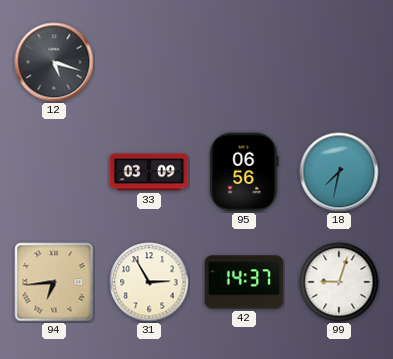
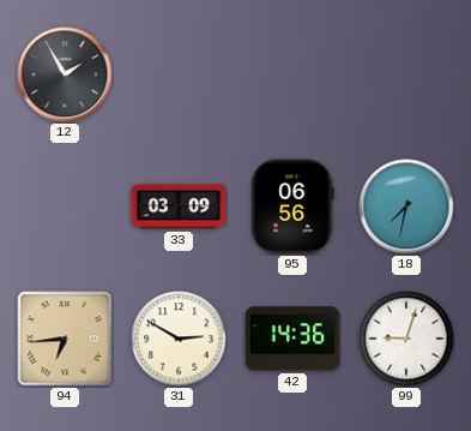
12: 5:18 -> 1:55 (65, 74)
31: 2:55 -> 2:50 (179, 339)
42: 14:37 -> 14:36 (292, 339)
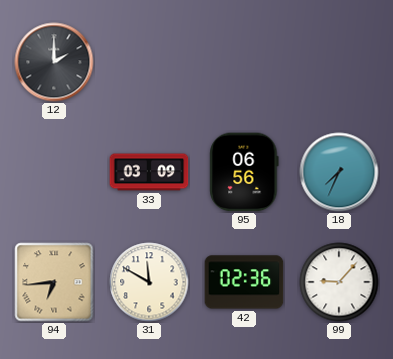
12: 1:55 -> 2:00 (54, 62)
18: 7:32 -> 7:34 (339, 172)
31: 2:50 -> 11:50 (149, 282)
42: 14:36 -> 02:36 (244, 282)
99: 9:03 -> 9:07 (339, 282)
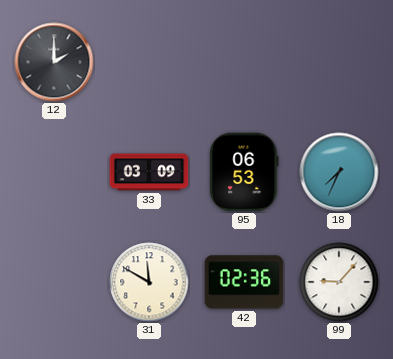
95: 06:56 -> 06:53 (244, 172)
94: 6:44 -> none (54, 282)
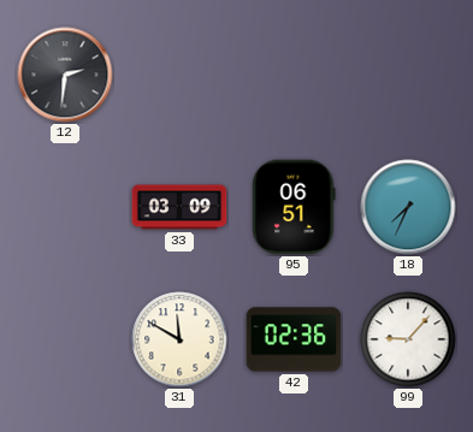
12: 2:00 -> 2:31 (65, 75)
95: 06:53 -> 06:51 (294, 207)
